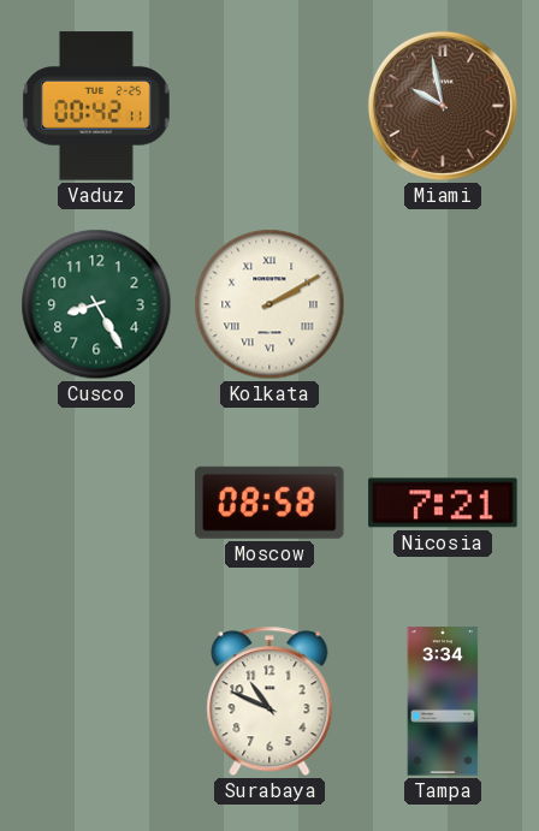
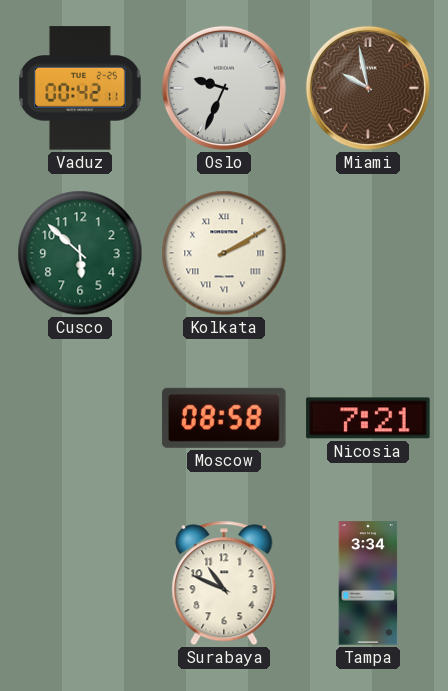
Oslo: none -> 9:34 (224, 88)
Cusco: 8:25 -> 5:52 (80, 253)
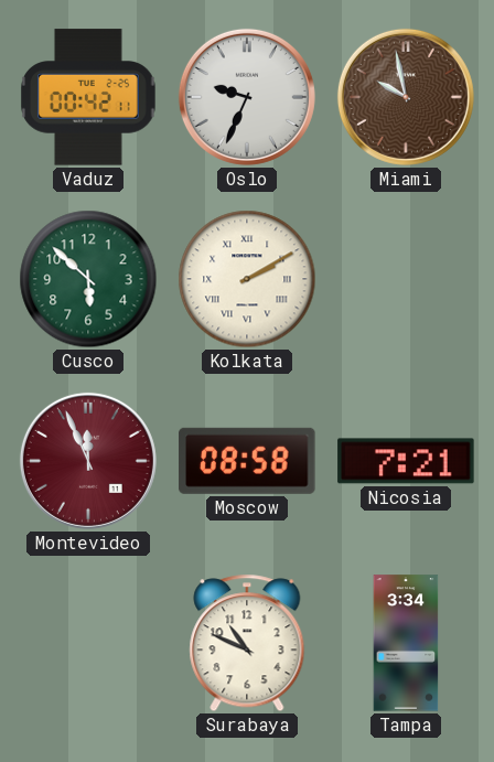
Montevideo: none -> 11:56 (88, 461)
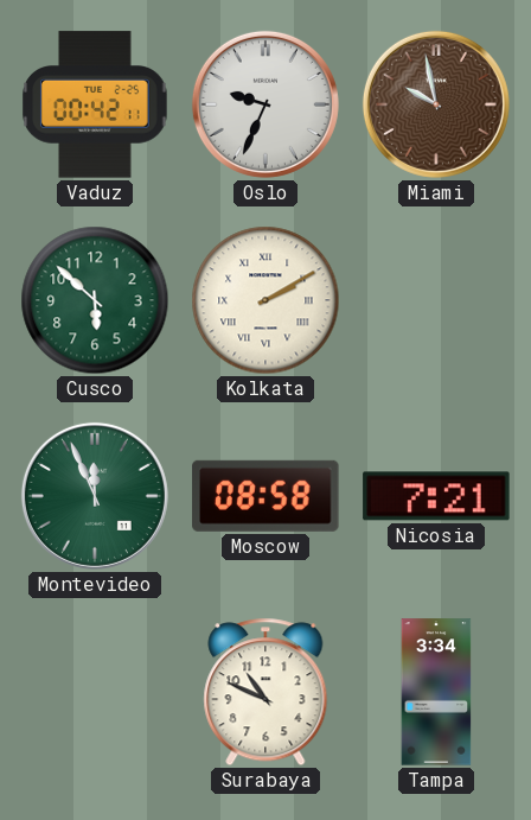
Montevideo dial: burgundy -> green (95, 496)
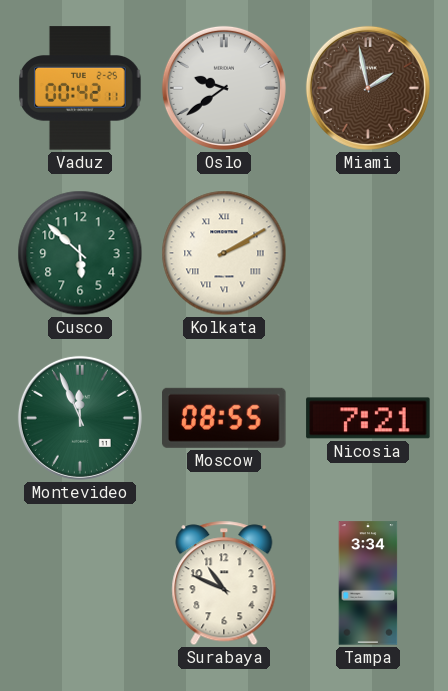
Oslo: 9:34 -> 9:39 (224, 88)
Miami: 9:58 -> 1:58 (368, 88)
Moscow: 08:58 -> 08:55 (224, 418)
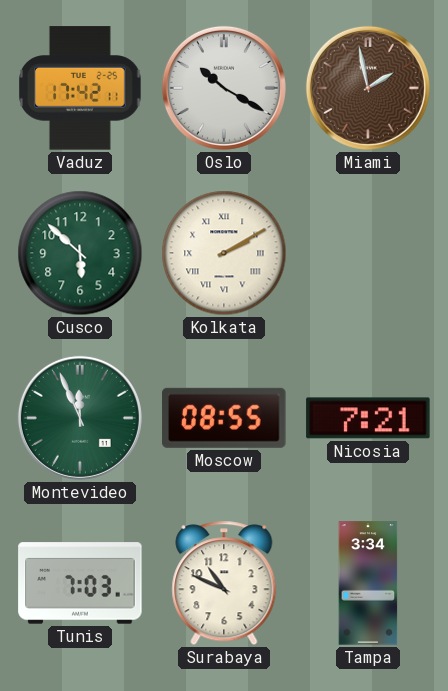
Vaduz: 00:42 -> 17:42 (80, 88)
Oslo: 9:39 -> 10:20 (224, 88)
Tunis: none -> 7:03 (80, 583)
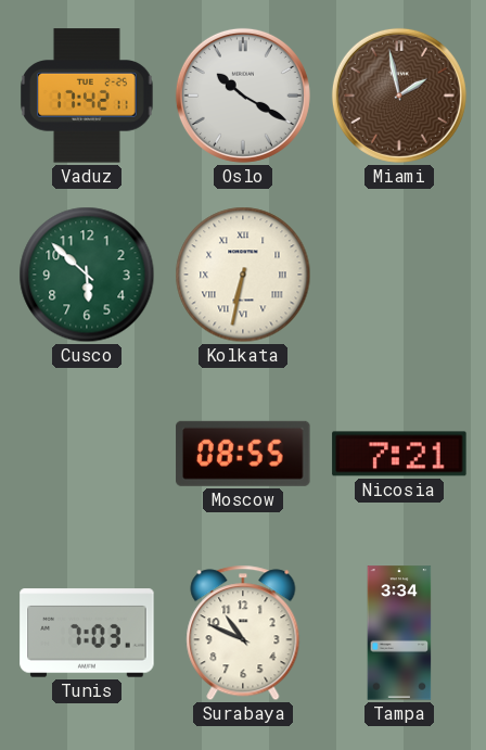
Kolkata: 2:10 -> 6:32 (243, 275)
Montevideo: 11:56 -> none (80, 418)
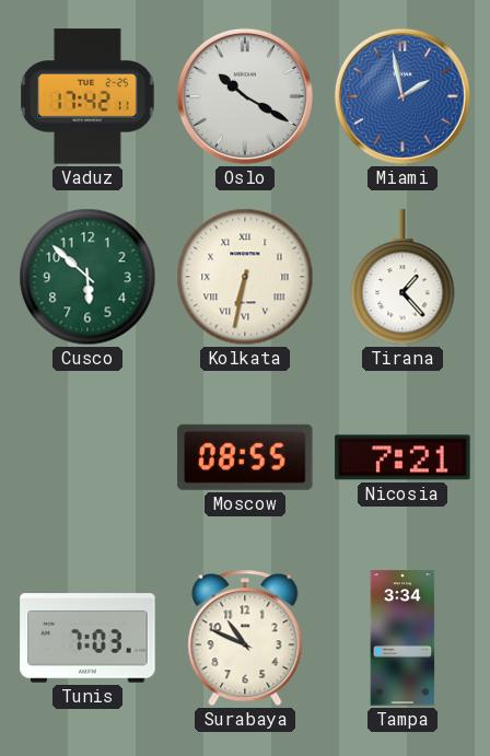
Miami dial: brown -> blue (402, 96)
Tirana: none -> 1:23 (402, 278)
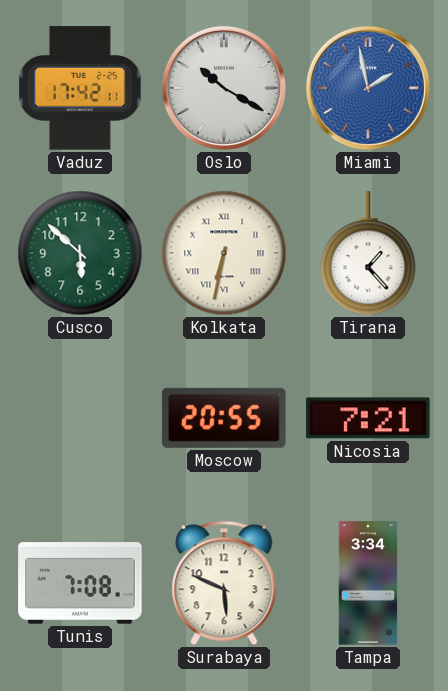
Moscow: 08:55 -> 20:55 (224, 418)
Tunis: 7:03 -> 7:08 (80, 583)
Surabaya: 10:49 -> 5:49 (224, 583)
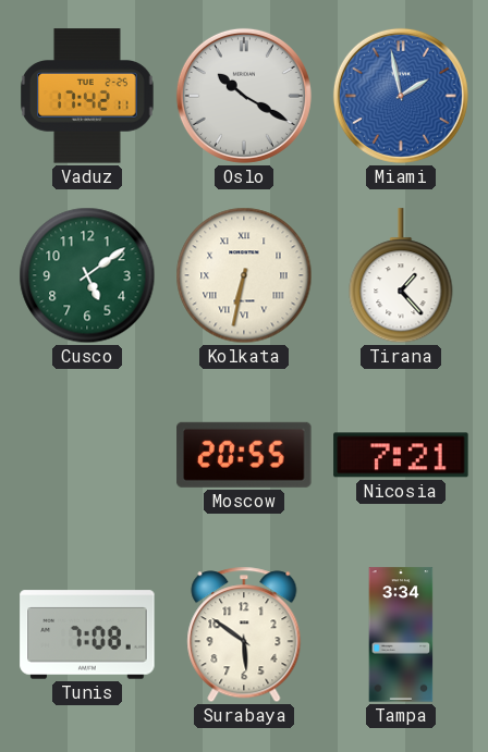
Cusco: 5:52 -> 5:09 (87, 275)
Surabaya: 5:49 -> 5:51 (244, 634)
